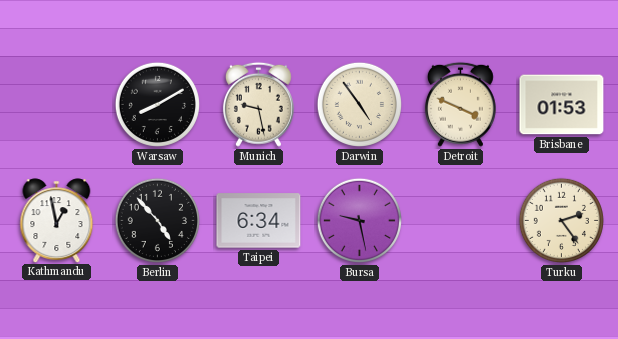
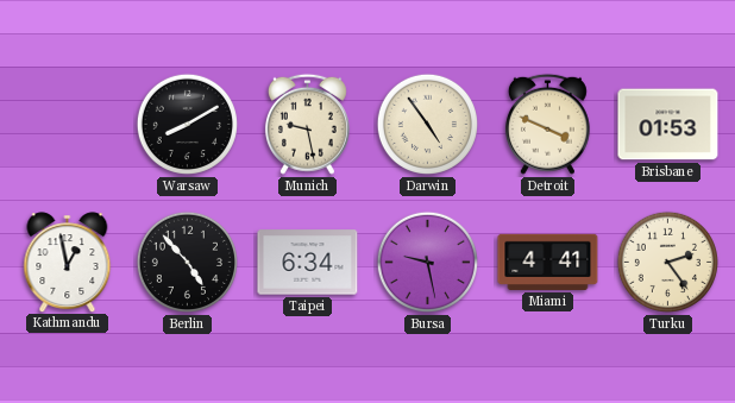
Miami: none -> 4:41 (548, 262)
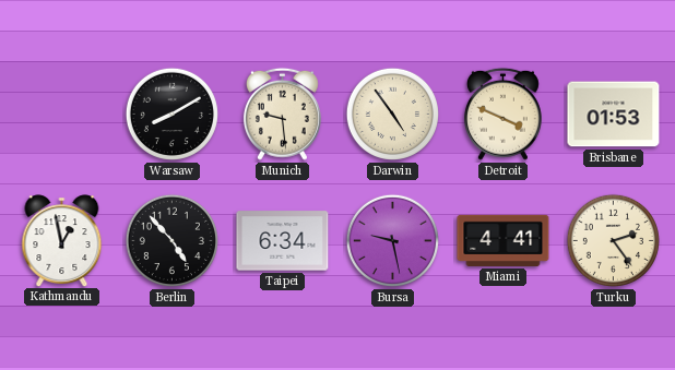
Munich: 9:28 -> 9:29 (282, 114)
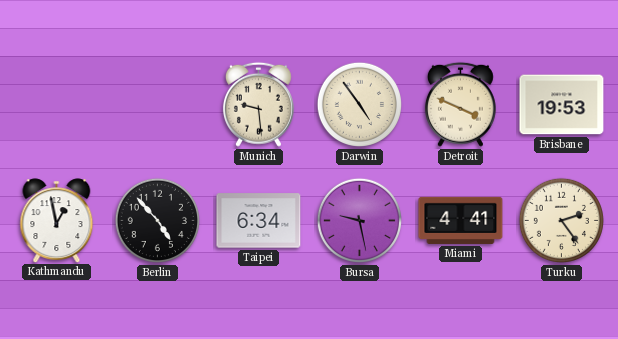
Warsaw: 8:10 -> none (171, 114)
Brisbane: 01:53 -> 19:53 (562, 105)
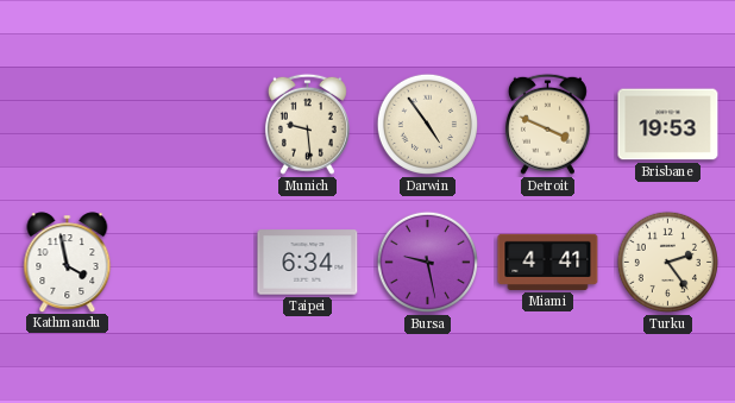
Kathmandu: 12:58 -> 3:58 (68, 262)
Berlin: 4:53 -> none (157, 220)
